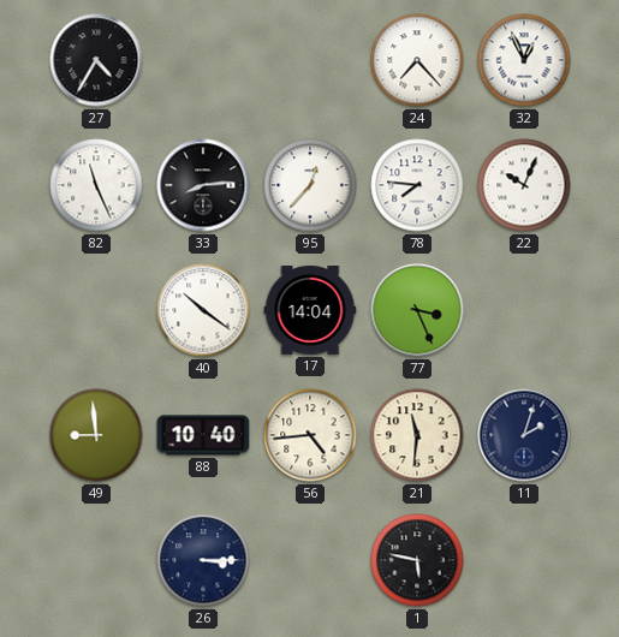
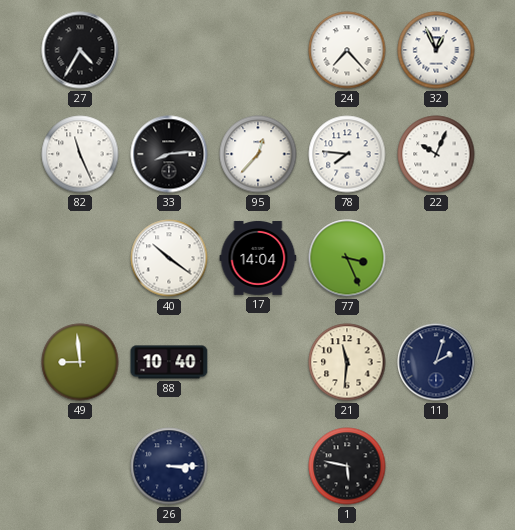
56: 4:44 -> none (310, 435)
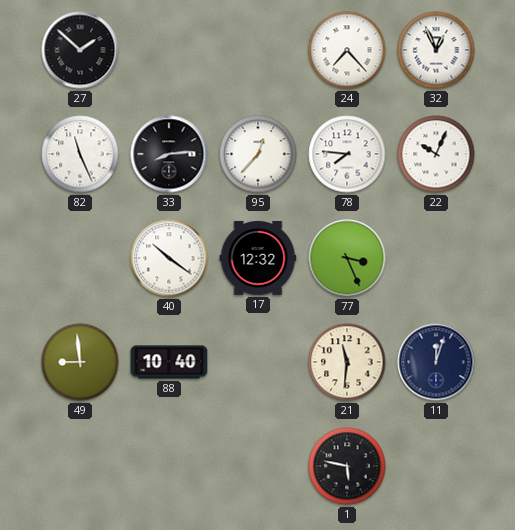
27: 4:35 -> 1:52 (80, 50)
17: 14:04 -> 12:32 (258, 258)
11: 2:03 -> 12:03 (436, 362)
26: 3:15 -> none (169, 466)
